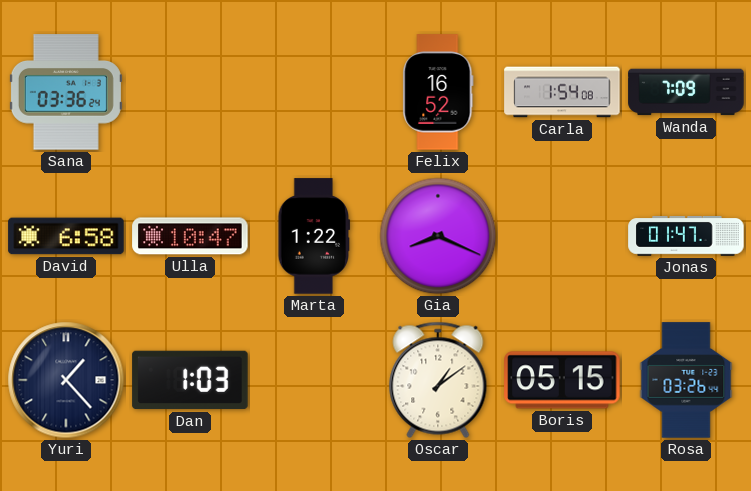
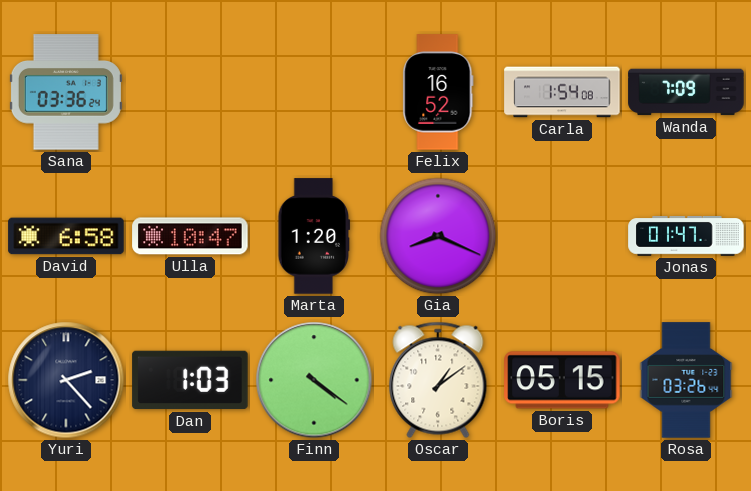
Marta: 1:22 -> 1:20 (314, 236)
Yuri: 1:23 -> 2:23 (66, 380)
Finn: none -> 4:21 (314, 380)
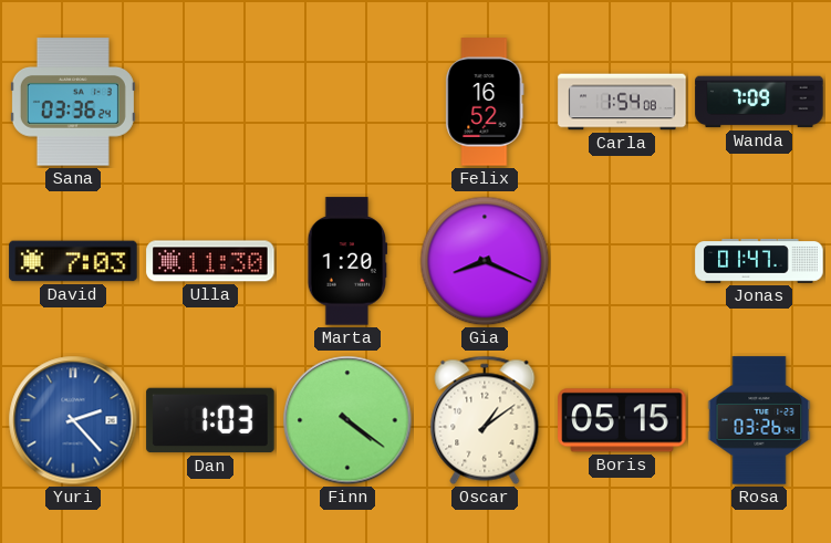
David: 6:58 -> 7:03 (73, 261)
Ulla: 10:47 -> 11:30 (210, 261)
Yuri dial: navy -> blue (73, 420)
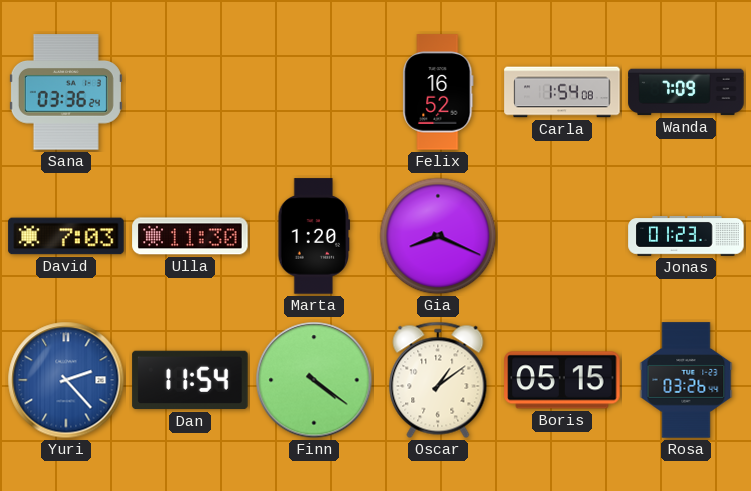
Jonas: 01:47 -> 01:23 (686, 236)
Dan: 1:03 -> 11:54 (190, 380)
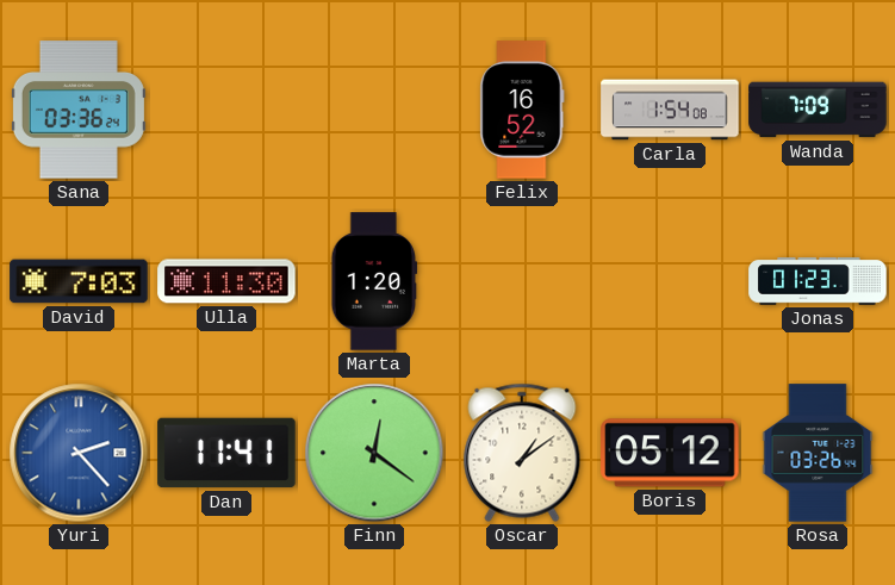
Gia: 8:19 -> none (438, 236)
Dan: 11:54 -> 11:41 (226, 453)
Finn: 4:21 -> 12:21 (374, 453)
Boris: 05:15 -> 05:12 (670, 453)
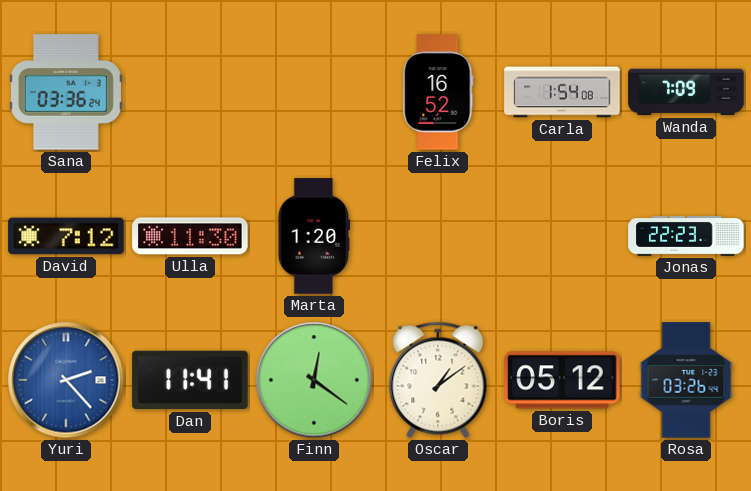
David: 7:03 -> 7:12 (66, 236)
Jonas: 01:23 -> 22:23 (686, 236)
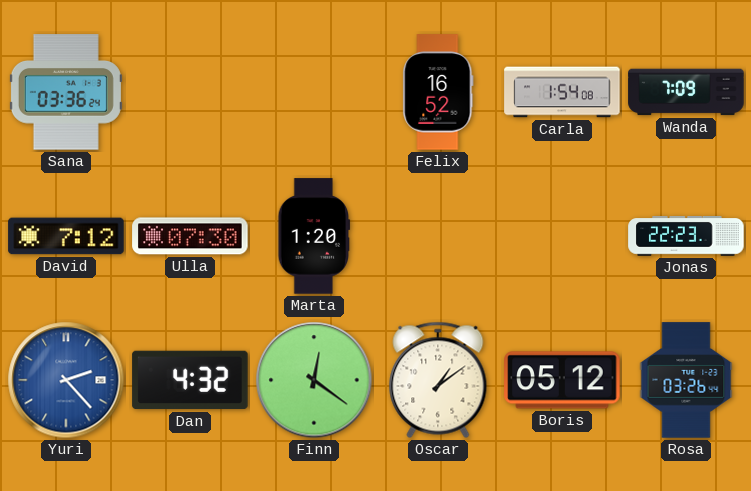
Ulla: 11:30 -> 07:30 (190, 236)
Dan: 11:41 -> 4:32 (190, 380)
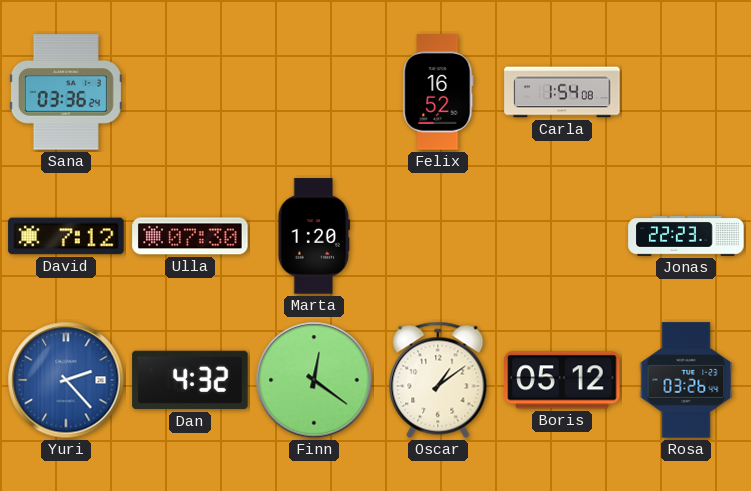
Wanda: 7:09 -> none (686, 92)
